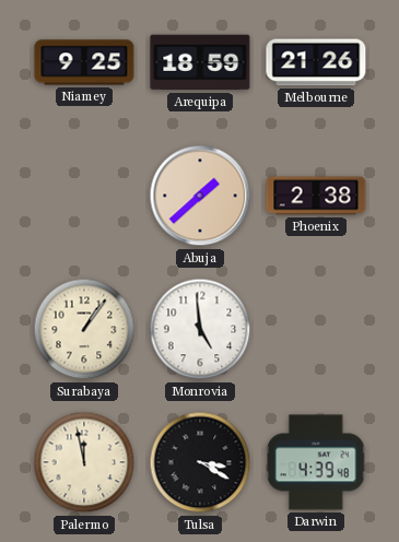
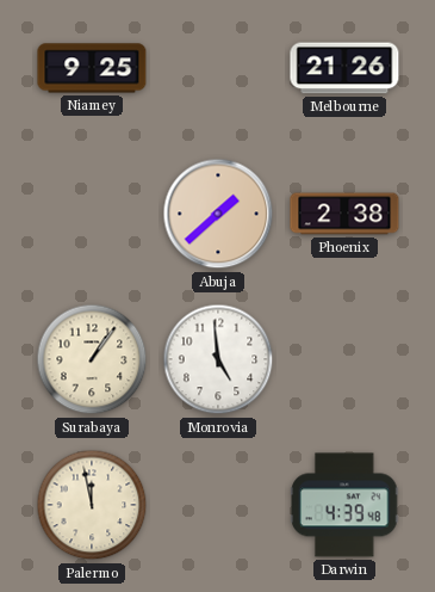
Arequipa: 18:59 -> none (200, 62)
Tulsa: 3:20 -> none (200, 462)
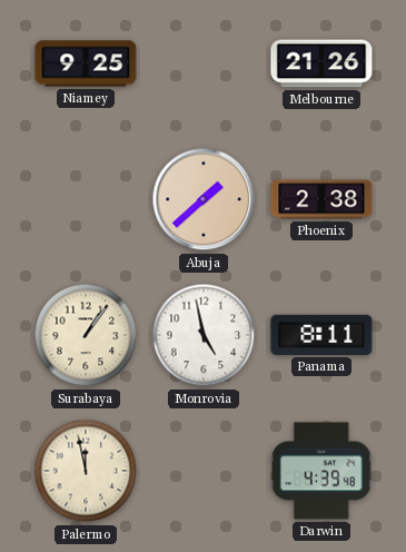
Monrovia: 4:59 -> 4:58 (204, 335)
Panama: none -> 8:11 (321, 335)
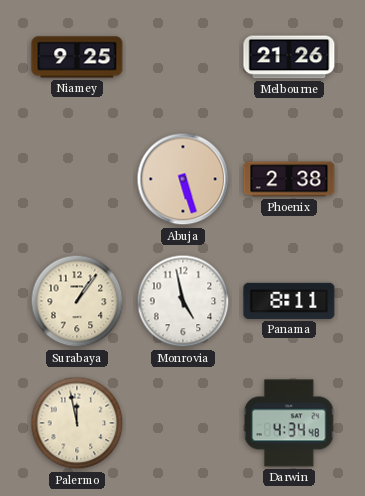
Abuja: 1:38 -> 5:27 (183, 179)
Darwin: 4:39 -> 4:34 (289, 423)
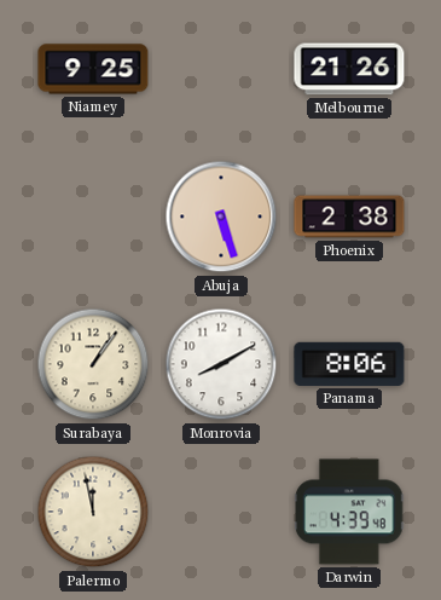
Monrovia: 4:58 -> 8:10 (221, 364)
Panama: 8:11 -> 8:06 (349, 364)
Darwin: 4:34 -> 4:39 (349, 512)
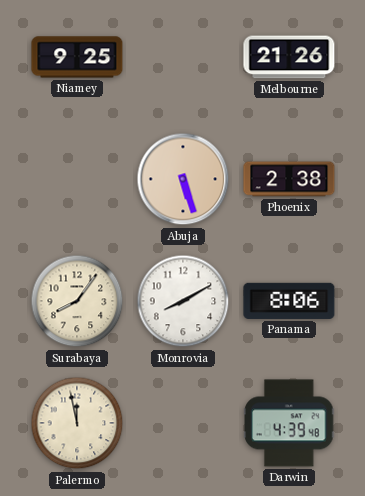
Surabaya: 1:06 -> 8:06 (77, 301)
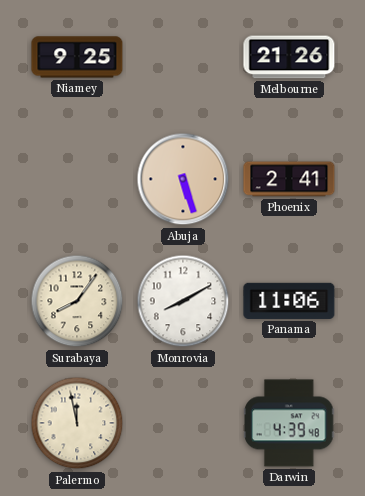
Phoenix: 2:38 -> 2:41 (289, 179)
Panama: 8:06 -> 11:06 (289, 301)
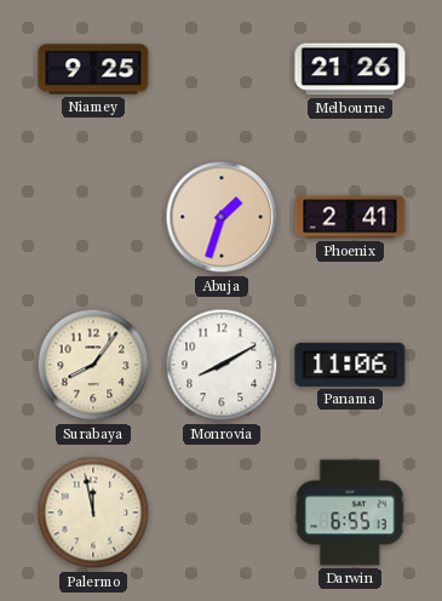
Abuja: 5:27 -> 1:33 (222, 217)
Darwin: 4:39 -> 6:55 (350, 513)
